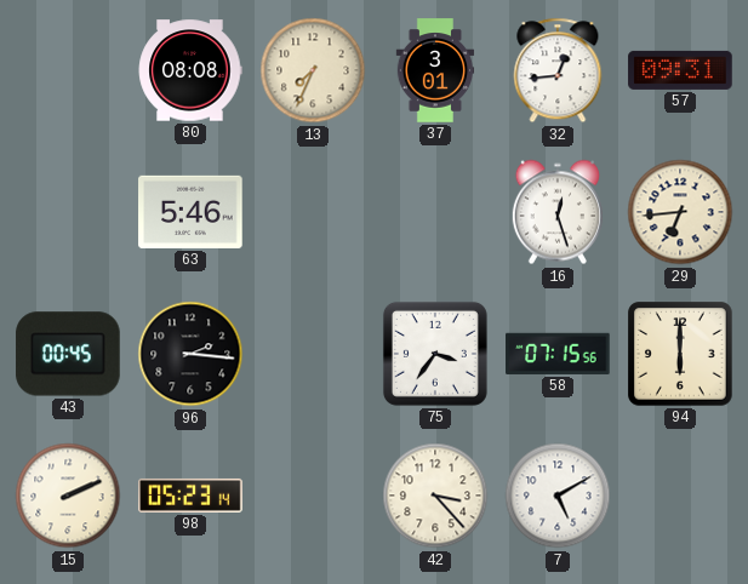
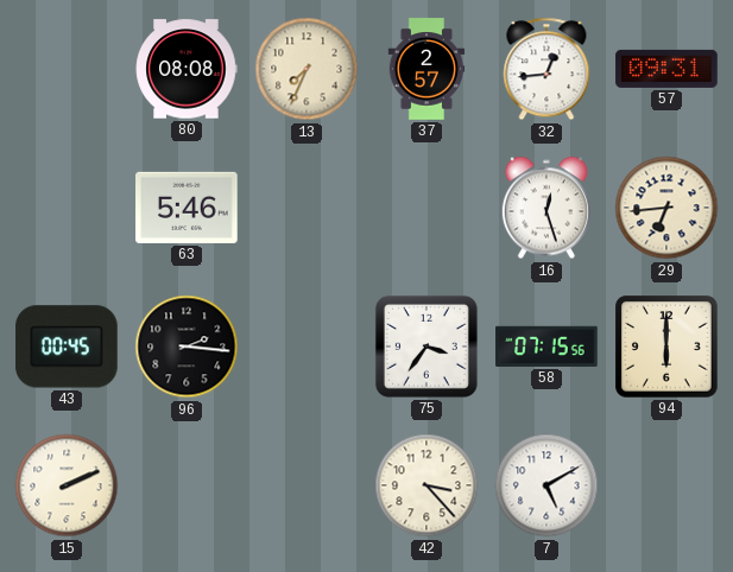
37: 3:01 -> 2:57 (426, 69)
98: 05:23 -> none (190, 496)
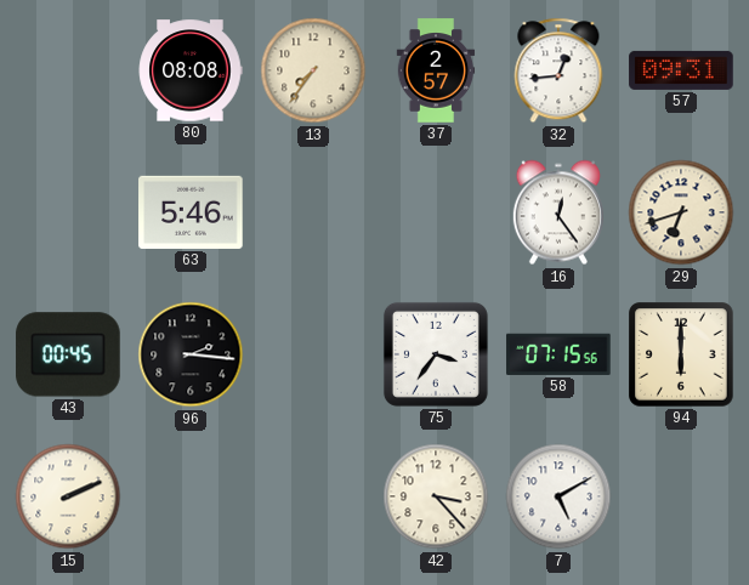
13: 7:34 -> 7:36 (313, 70)
16: 12:27 -> 12:24 (558, 212)
29: 6:44 -> 6:42 (681, 212)
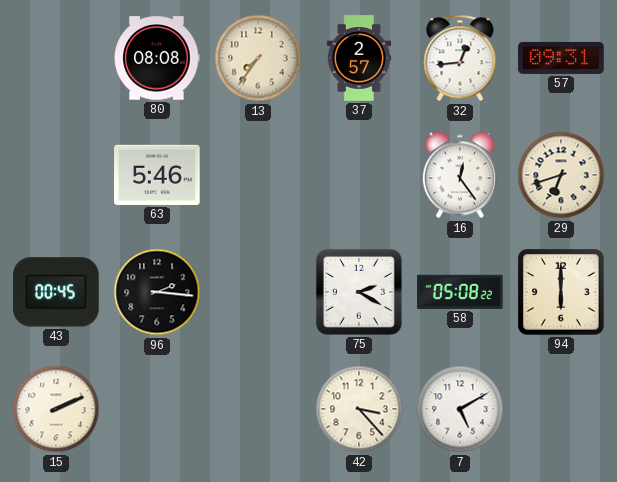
75: 3:36 -> 2:20 (359, 292)
58: 07:15 -> 05:08 (460, 292)
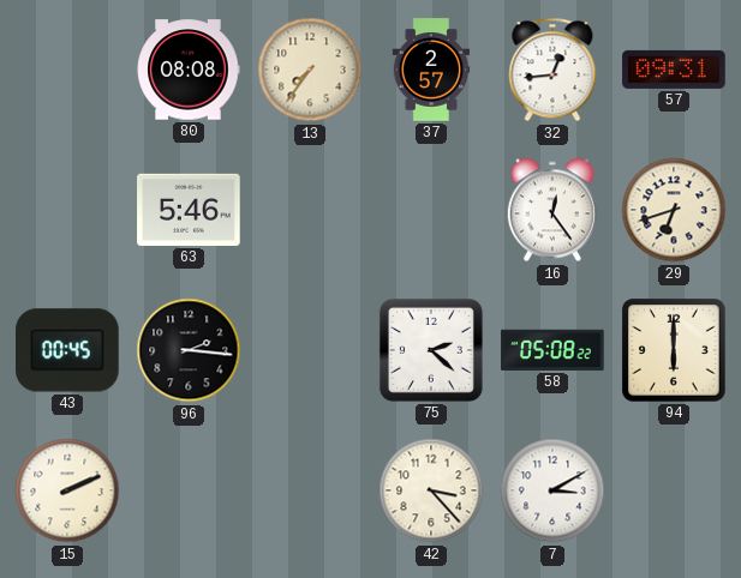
75: 2:20 -> 2:22 (431, 350)
7: 5:10 -> 3:10 (552, 490)
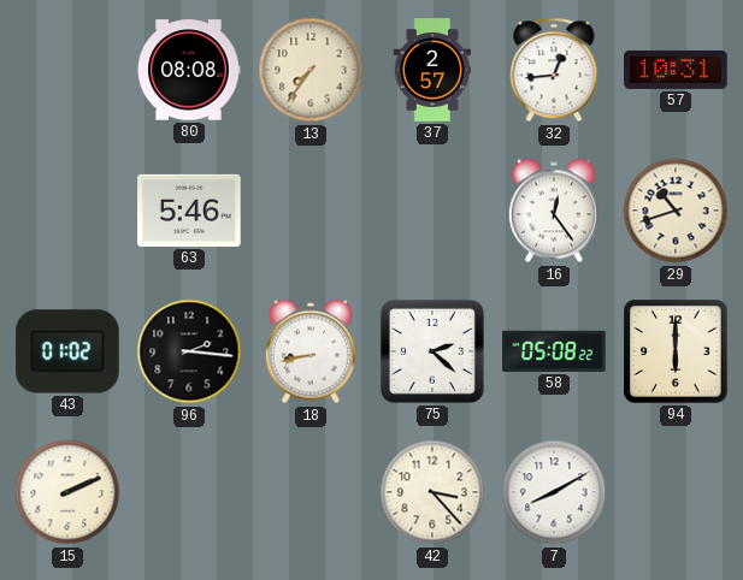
57: 09:31 -> 10:31 (676, 70)
29: 6:42 -> 10:42 (676, 211)
43: 00:45 -> 01:02 (67, 351)
18: none -> 8:43 (311, 351)
7: 3:10 -> 8:10 (554, 492)
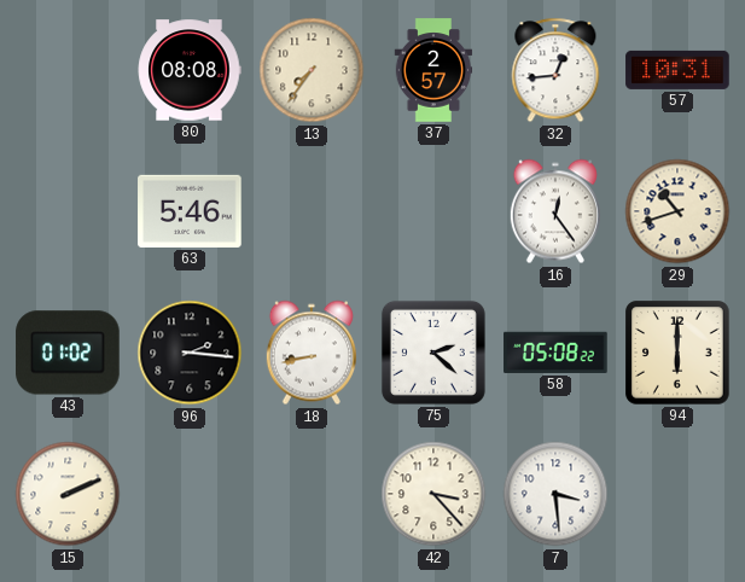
7: 8:10 -> 3:29 (555, 494)
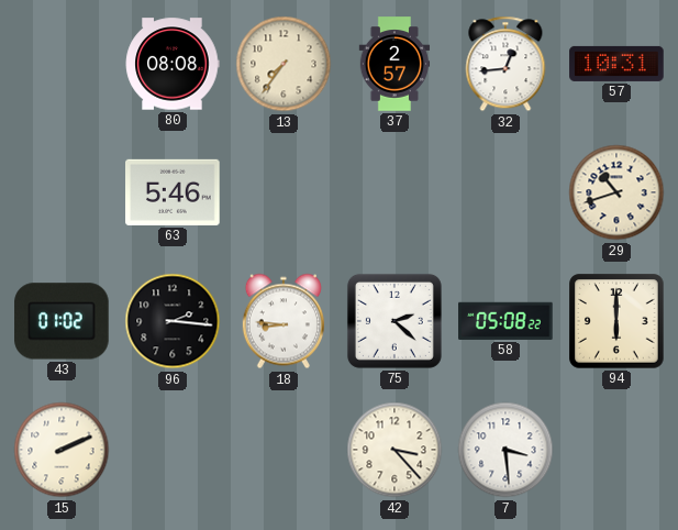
16: 12:24 -> none (555, 211)
18: 8:43 -> 8:46 (284, 321)
